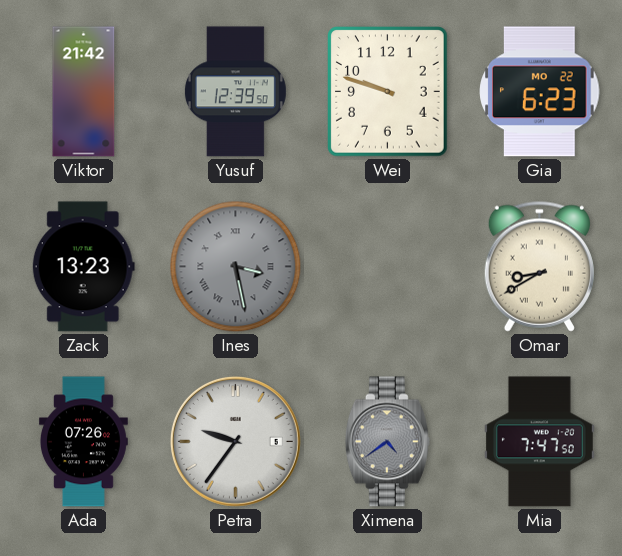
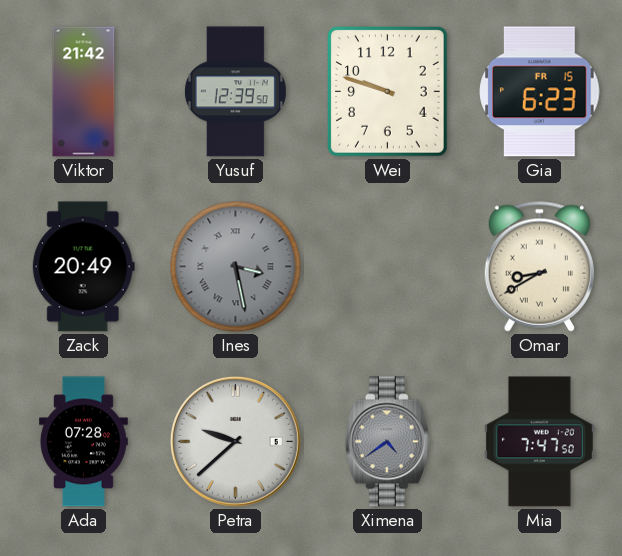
Gia date: MO 22 -> FR 15 (540, 92)
Zack: 13:23 -> 20:49 (83, 267)
Ada: 07:26 -> 07:28 (83, 442)
Petra: 9:36 -> 9:38 (235, 441)
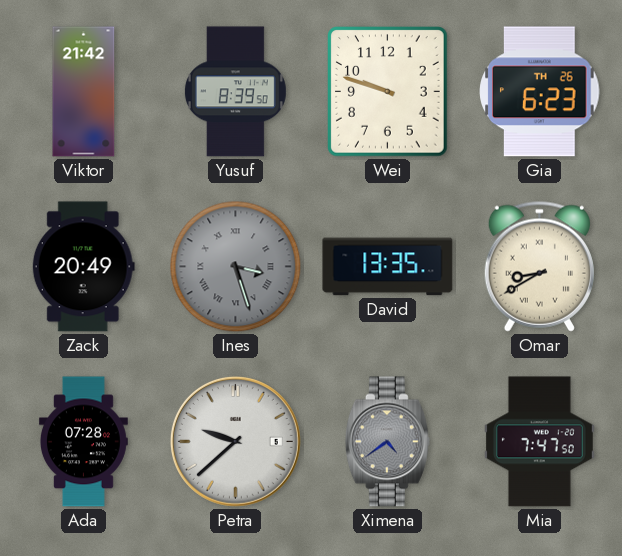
Yusuf: 12:39 -> 8:39 (235, 92)
Gia date: FR 15 -> TH 26 (540, 92)
Ines: 3:28 -> 3:27 (236, 267)
David: none -> 13:35 (388, 267)
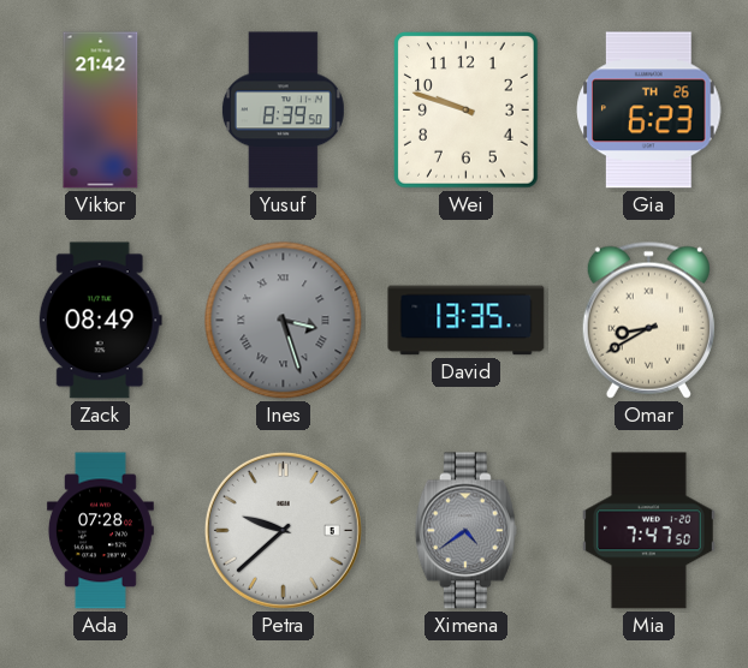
Zack: 20:49 -> 08:49 (100, 321)
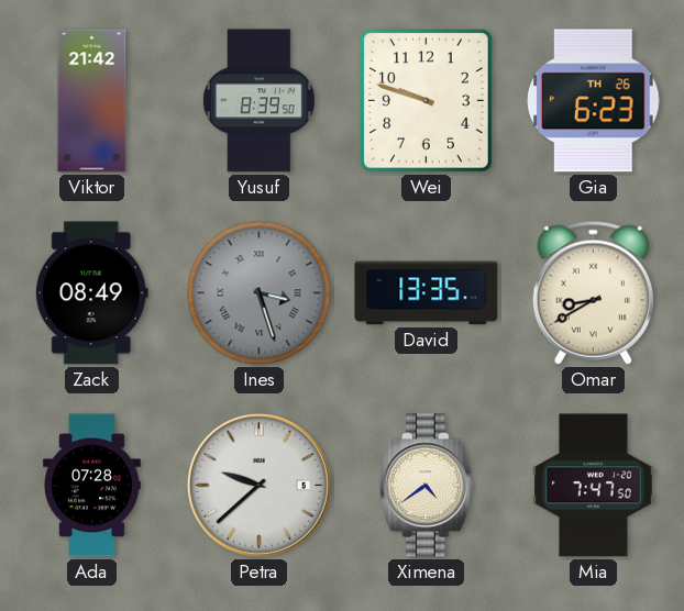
Ximena dial: grey -> cream (426, 486)
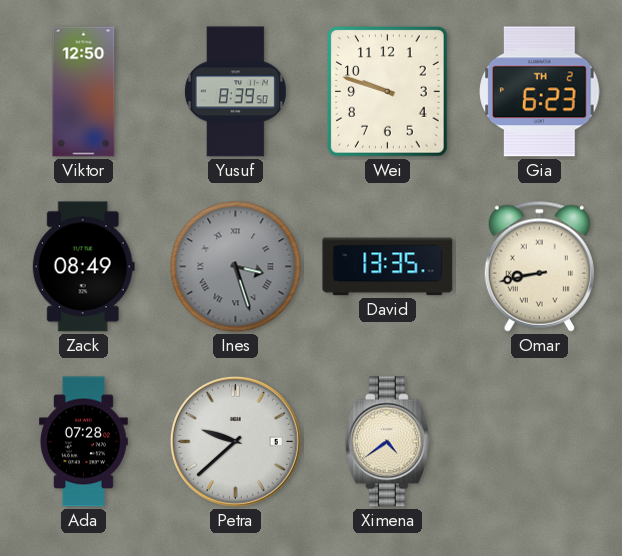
Viktor: 21:42 -> 12:50 (84, 92)
Gia date: TH 26 -> TH 2 (540, 92)
Omar: 8:40 -> 8:43 (539, 266)
Mia: 7:47 -> none (593, 486)
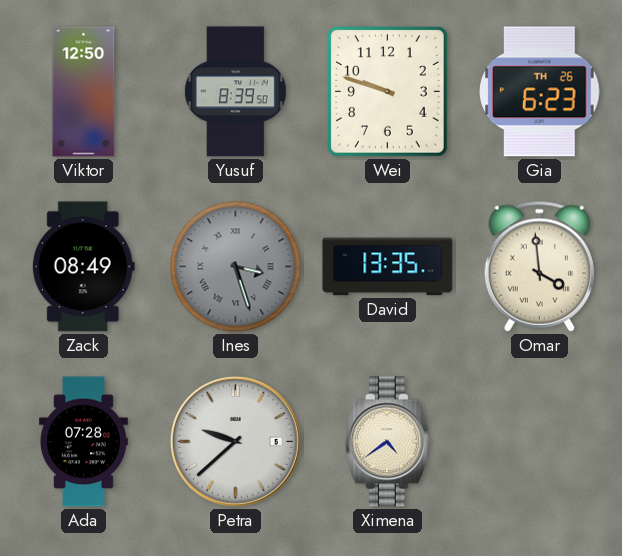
Gia date: TH 2 -> TH 26 (540, 92)
Omar: 8:43 -> 3:59 (539, 266)
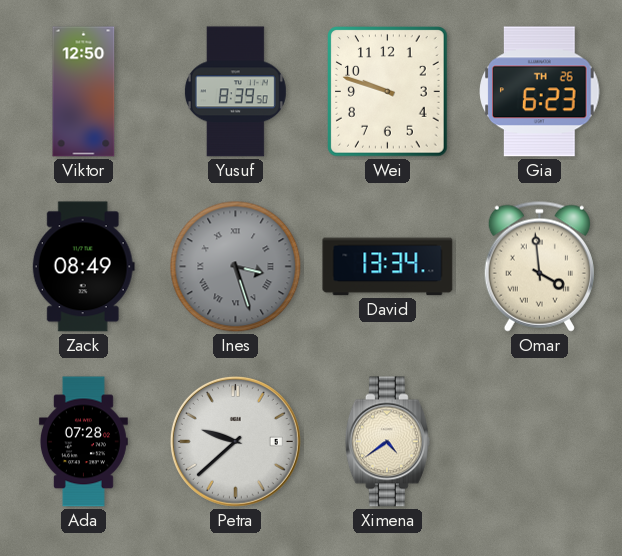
David: 13:35 -> 13:34 (388, 267)
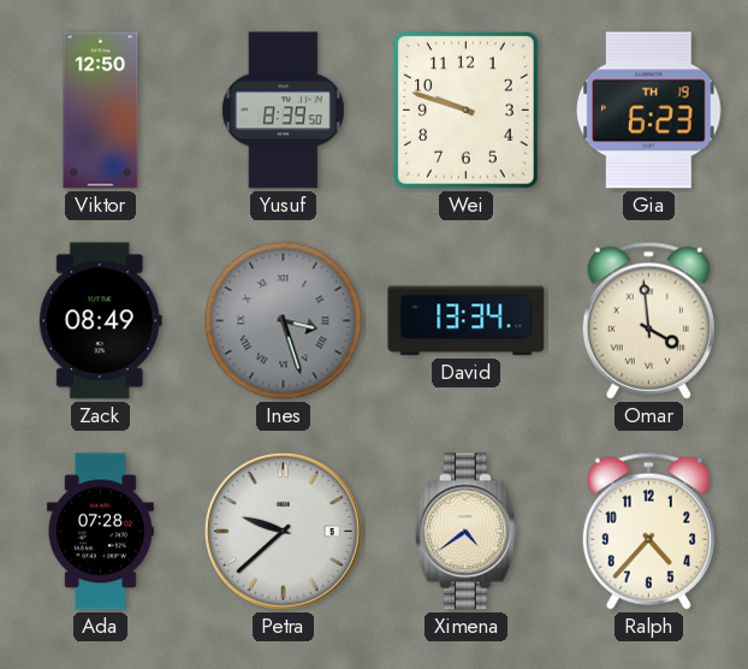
Gia date: TH 26 -> TH 19 (649, 111)
Ralph: none -> 4:37 (648, 531)
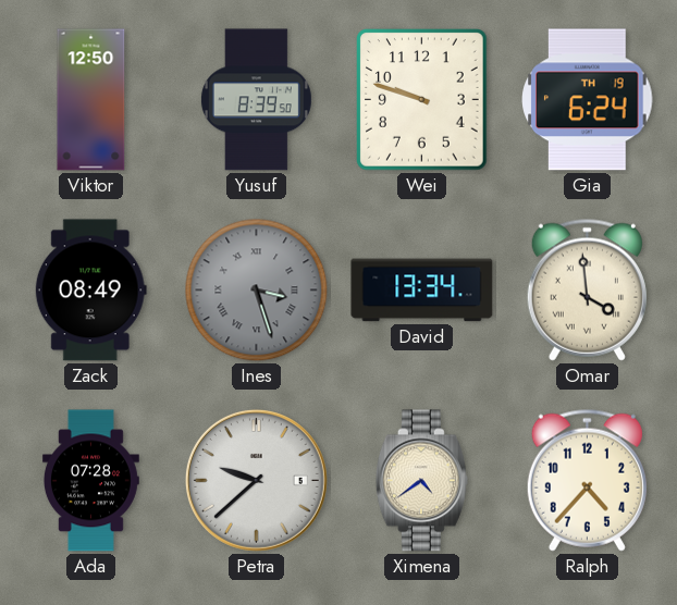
Gia: 6:23 -> 6:24 (588, 100)
